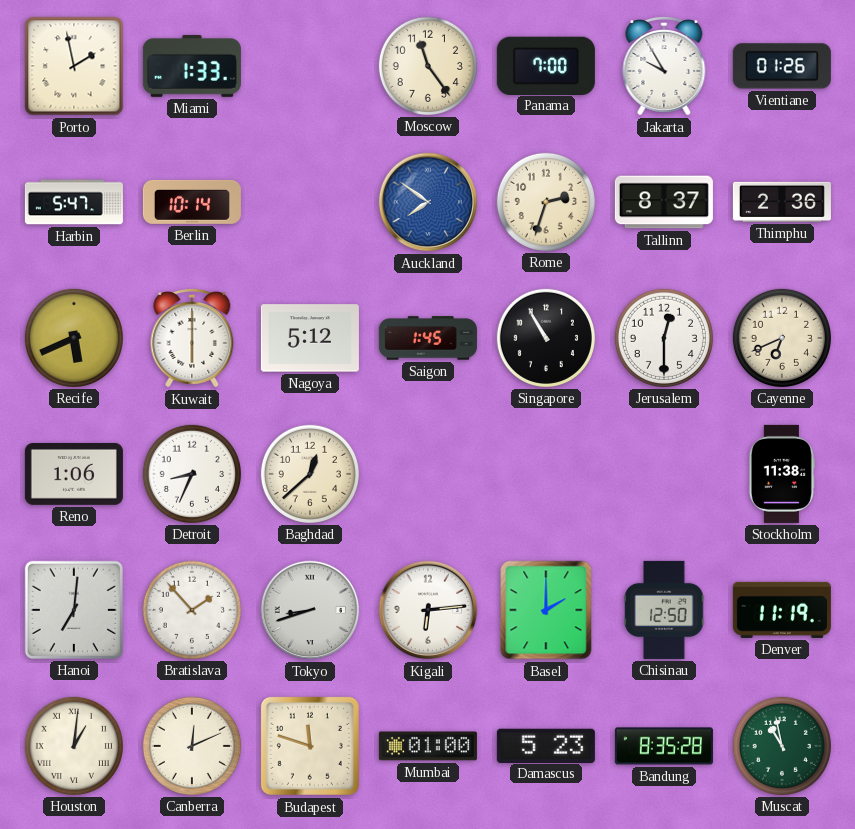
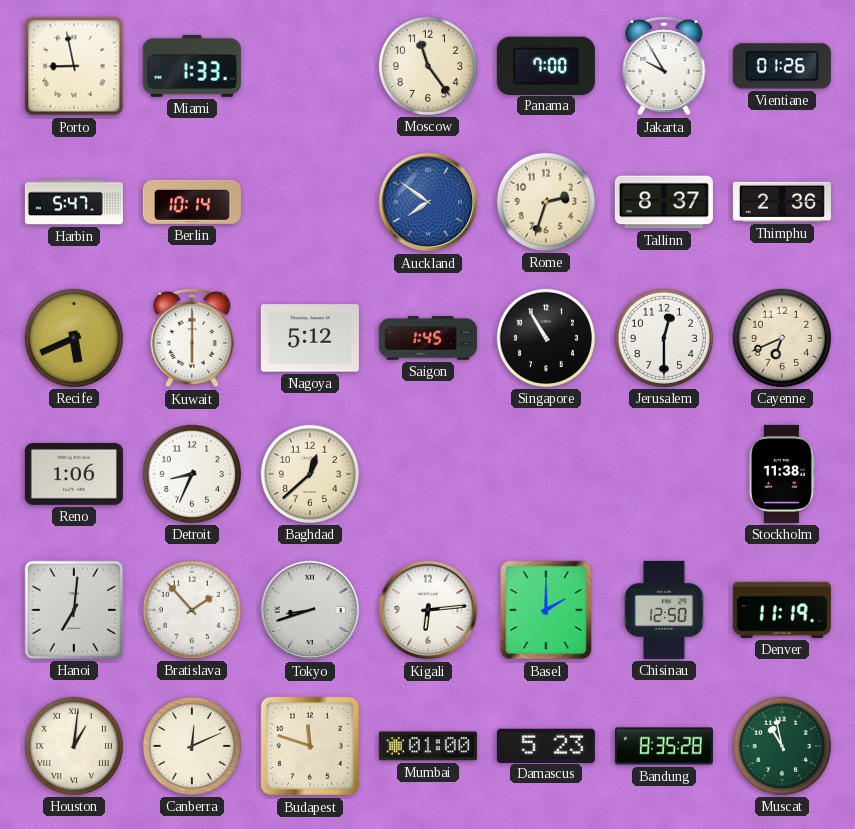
Porto: 1:58 -> 8:58 (74, 66)
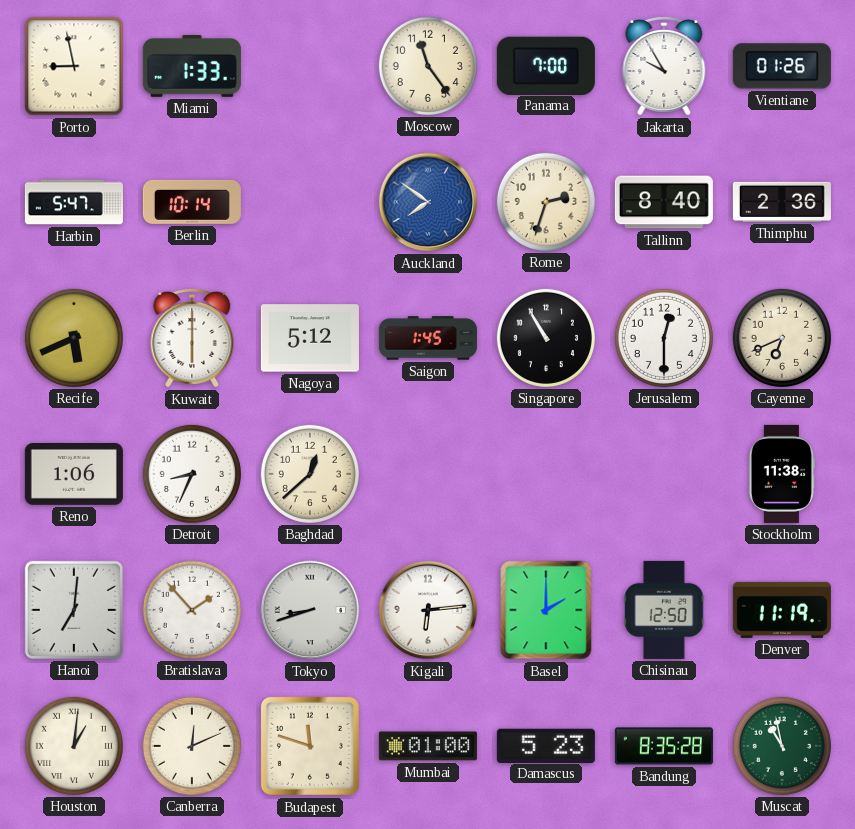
Tallinn: 8:37 -> 8:40 (664, 202)
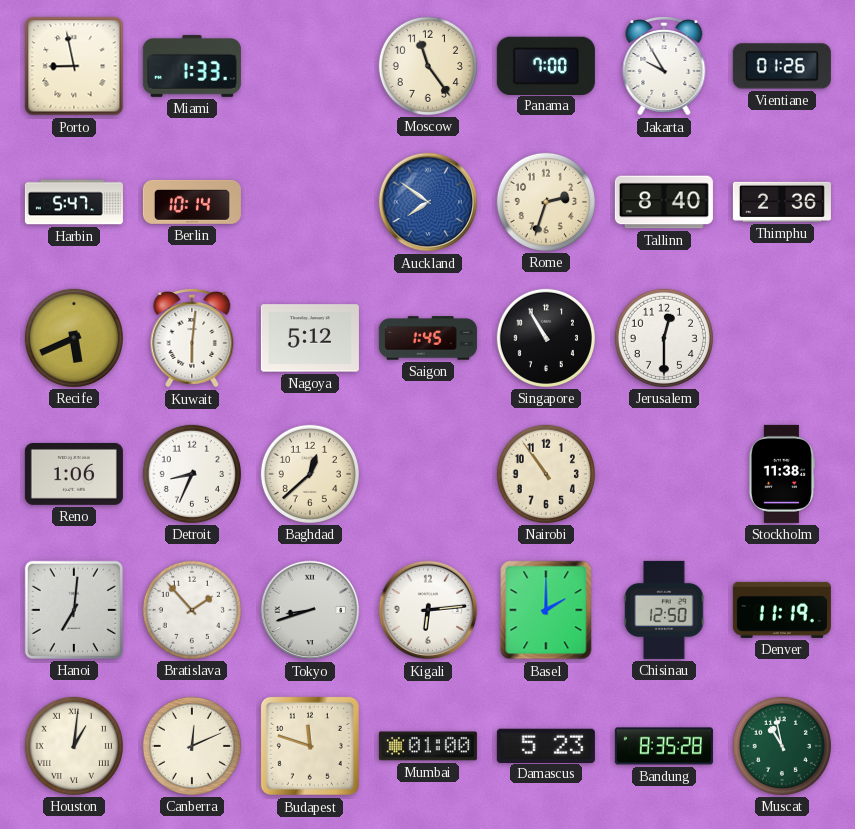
Kuwait: 6:00 -> 6:01 (192, 339)
Cayenne: 6:41 -> none (782, 338)
Nairobi: none -> 10:54 (546, 474)
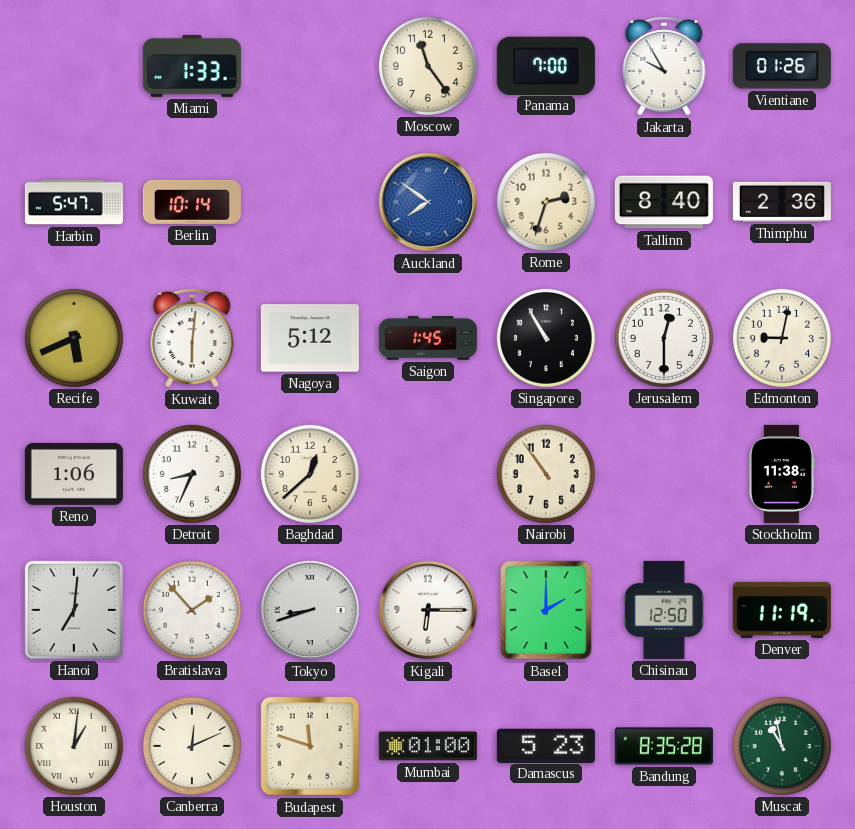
Porto: 8:58 -> none (74, 66)
Edmonton: none -> 9:02 (782, 338)
Kigali: 6:14 -> 6:15 (428, 610)
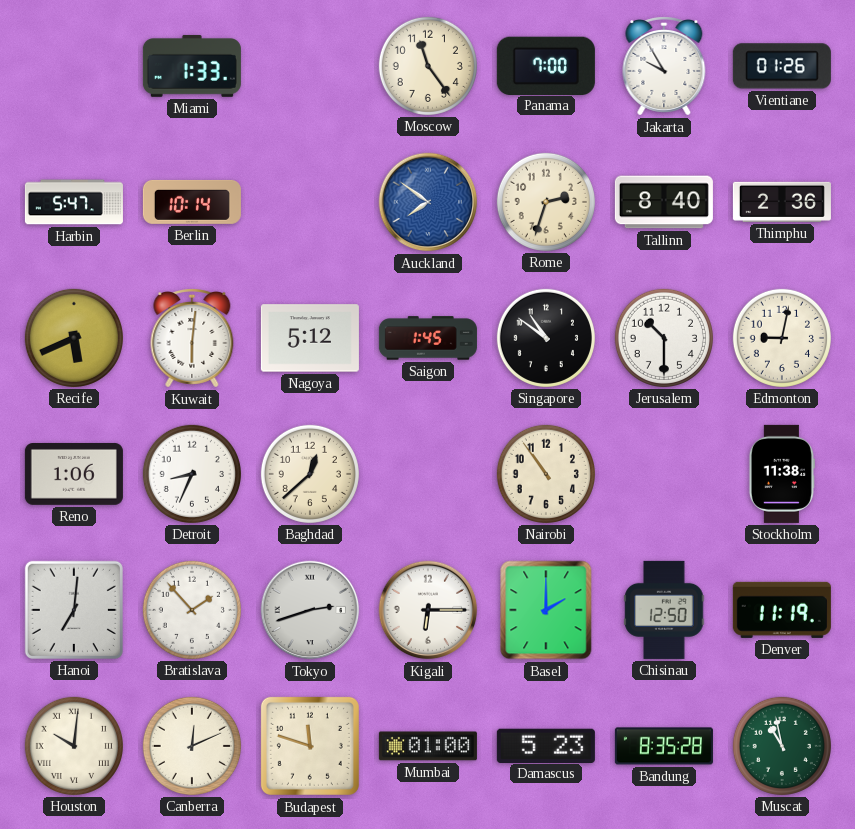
Singapore: 10:55 -> 10:51 (546, 338)
Jerusalem: 12:30 -> 10:30 (664, 338)
Tokyo: 8:42 -> 2:42 (310, 610)
Houston: 1:01 -> 10:01 (74, 746)
